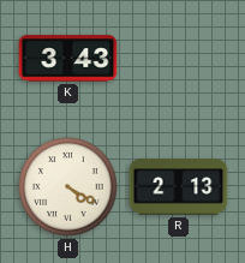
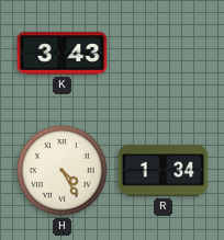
H: 4:20 -> 4:25 (63, 171)
R: 2:13 -> 1:34 (164, 171)
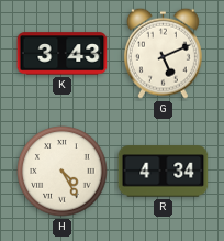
G: none -> 5:11 (163, 53)
R: 1:34 -> 4:34 (164, 172)
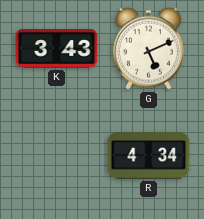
H: 4:25 -> none (63, 172)
